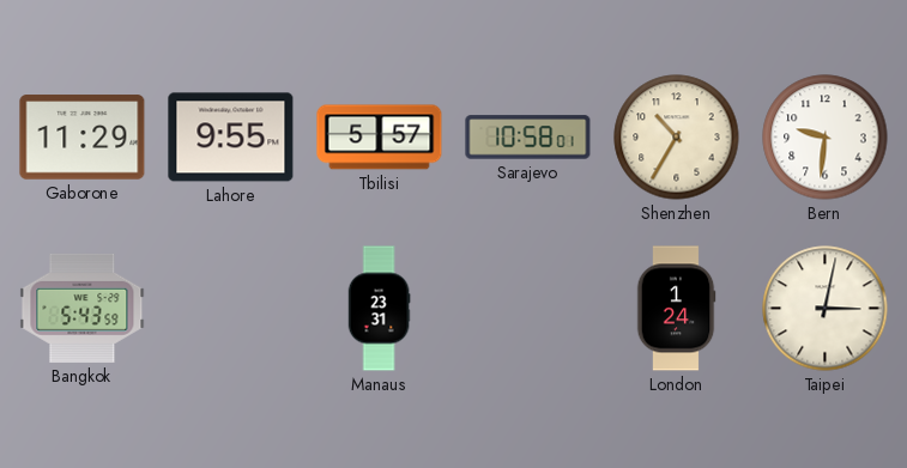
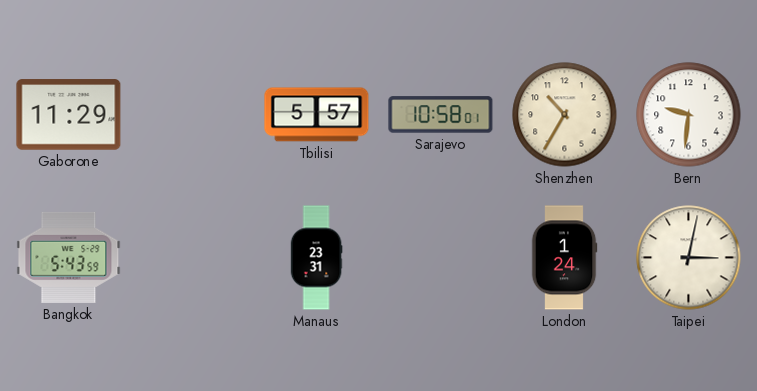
Lahore: 9:55 -> none (231, 138)
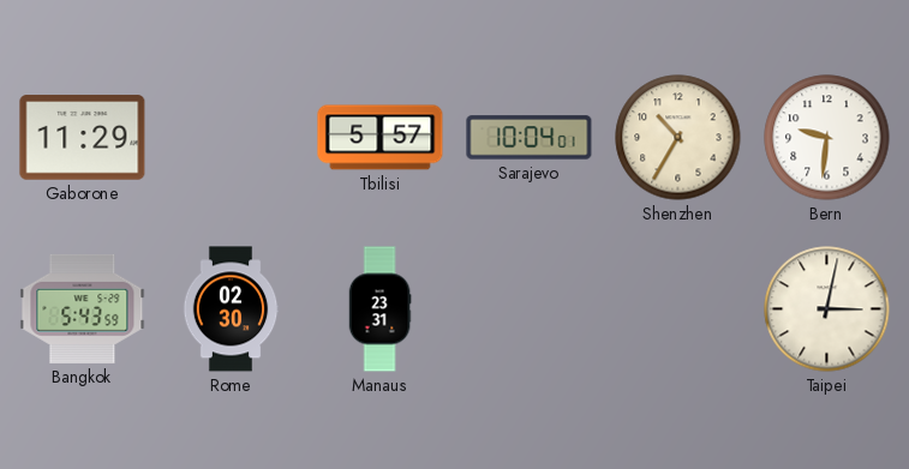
Sarajevo: 10:58 -> 10:04 (530, 138)
Rome: none -> 02:30 (231, 309)
London: 1:24 -> none (564, 258)
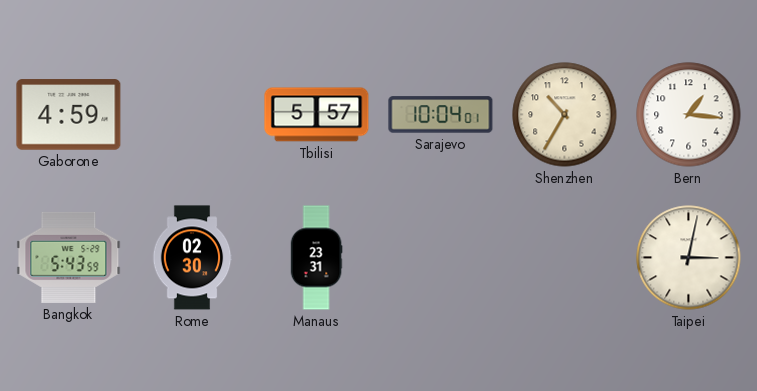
Gaborone: 11:29 -> 4:59 (69, 115)
Bern: 9:31 -> 1:16 (689, 115)
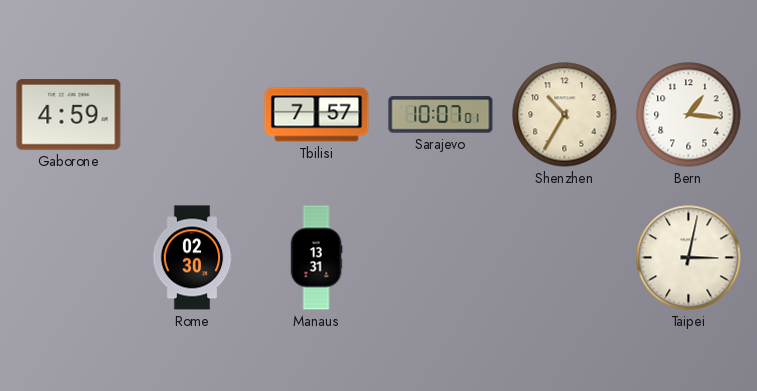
Tbilisi: 5:57 -> 7:57 (317, 115)
Sarajevo: 10:04 -> 10:07 (441, 115)
Bangkok: 5:43 -> none (69, 257)
Manaus: 23:31 -> 13:31 (316, 258)
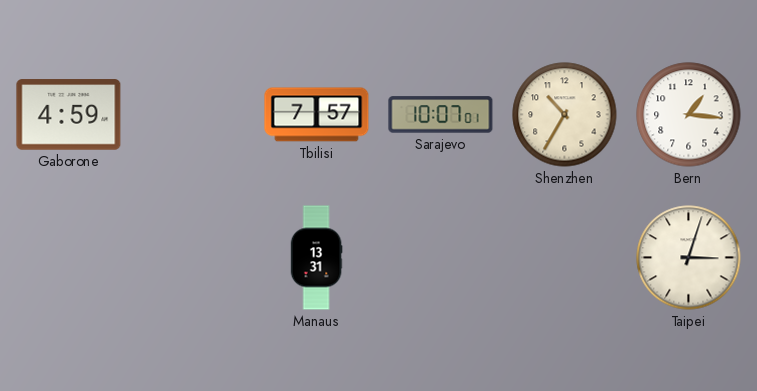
Rome: 02:30 -> none (192, 258)
Taipei: 3:02 -> 3:03 (689, 258)
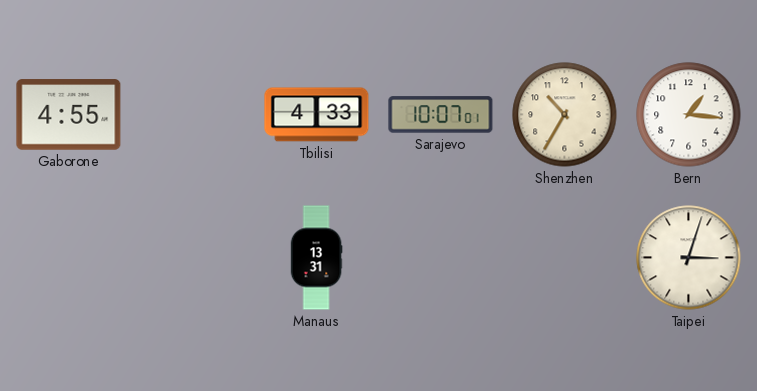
Gaborone: 4:59 -> 4:55 (69, 115)
Tbilisi: 7:57 -> 4:33 (317, 115)
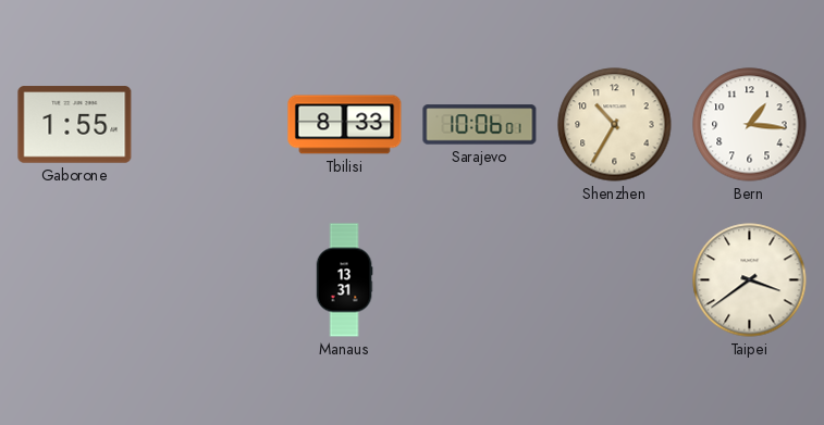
Gaborone: 4:55 -> 1:55 (75, 125)
Tbilisi: 4:33 -> 8:33 (345, 125)
Sarajevo: 10:07 -> 10:06 (480, 125)
Taipei: 3:03 -> 3:39 (750, 280)
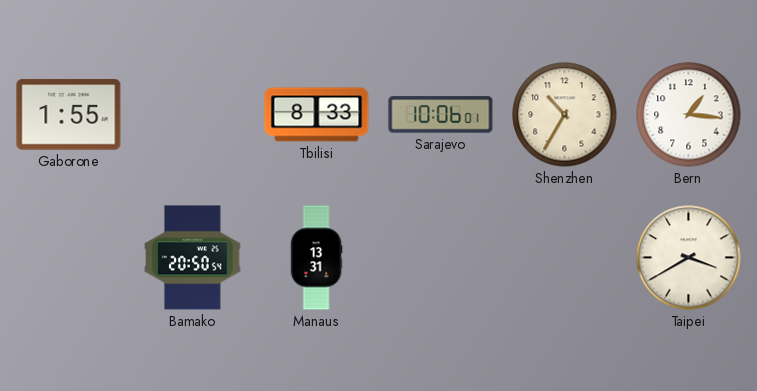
Bamako: none -> 20:50 (193, 258)
Taipei: 3:39 -> 3:40 (689, 258)
